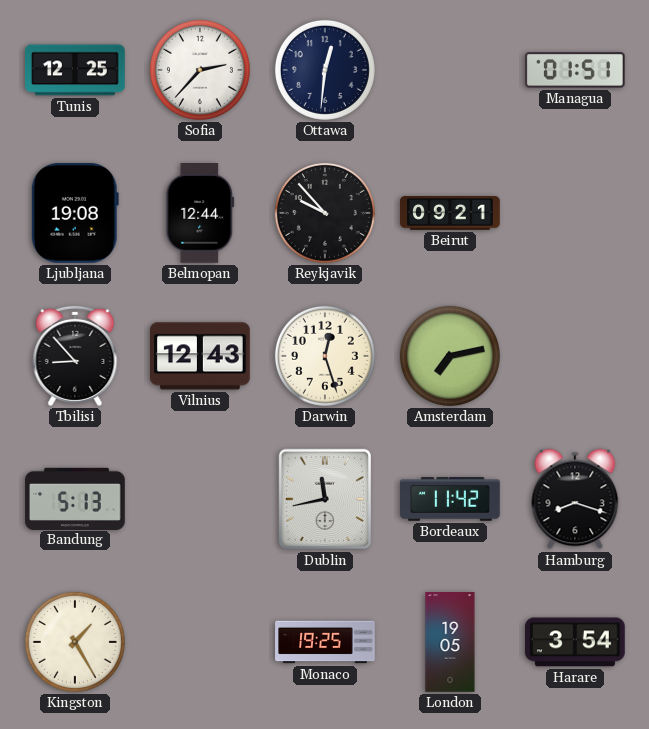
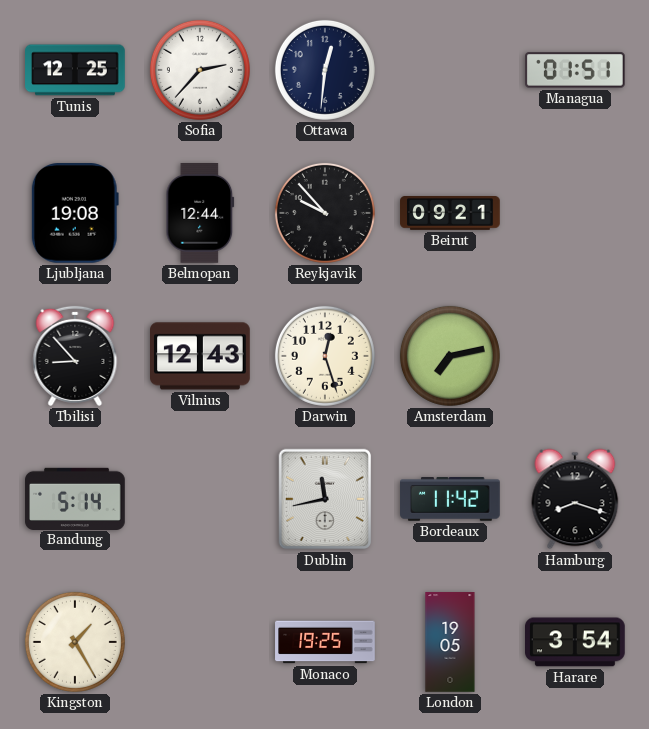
Bandung: 5:13 -> 5:14 (75, 498)
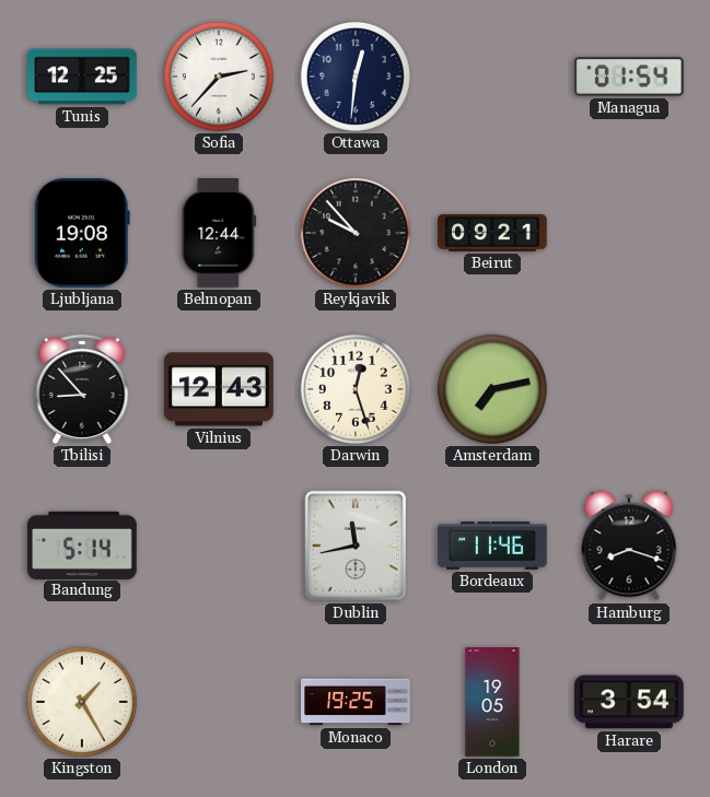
Managua: 01:51 -> 01:54 (630, 77)
Bordeaux: 11:42 -> 11:46 (492, 546)
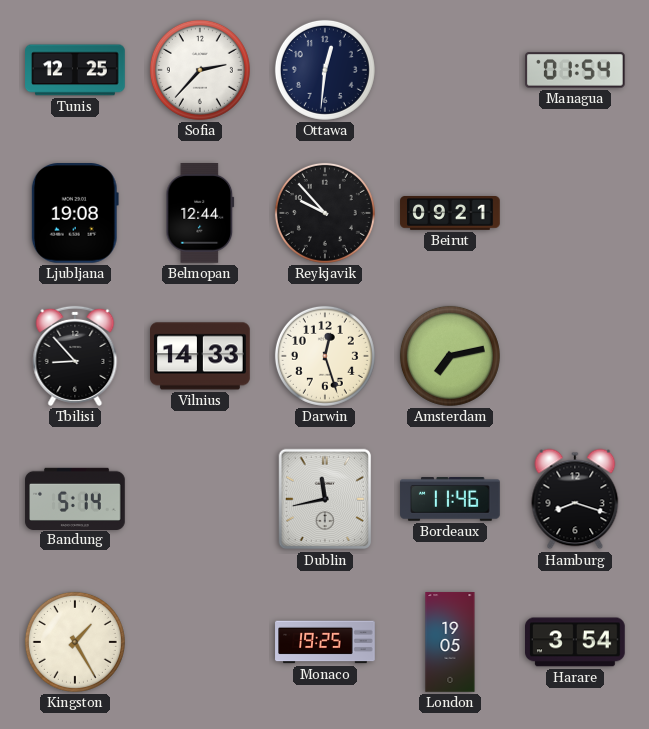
Vilnius: 12:43 -> 14:33 (201, 356)
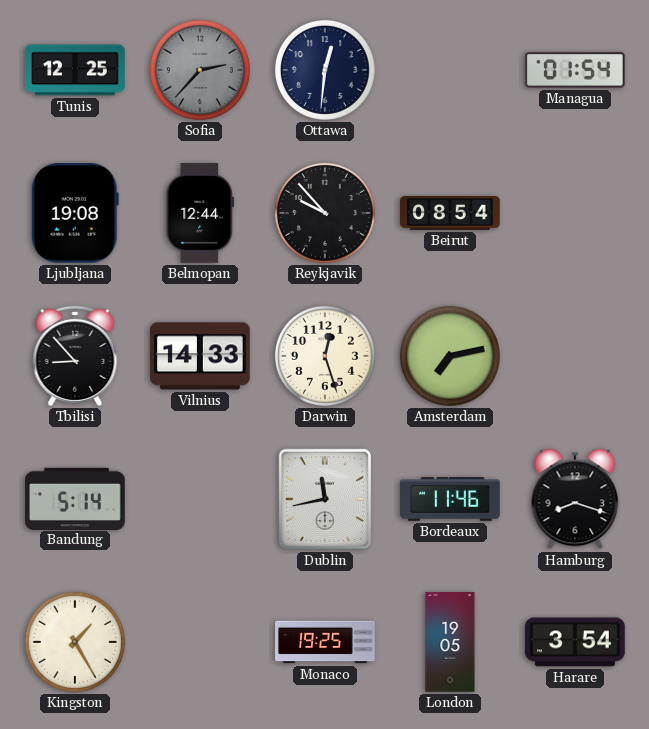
Sofia dial: white -> grey (200, 70)
Beirut: 09:21 -> 08:54 (450, 214)
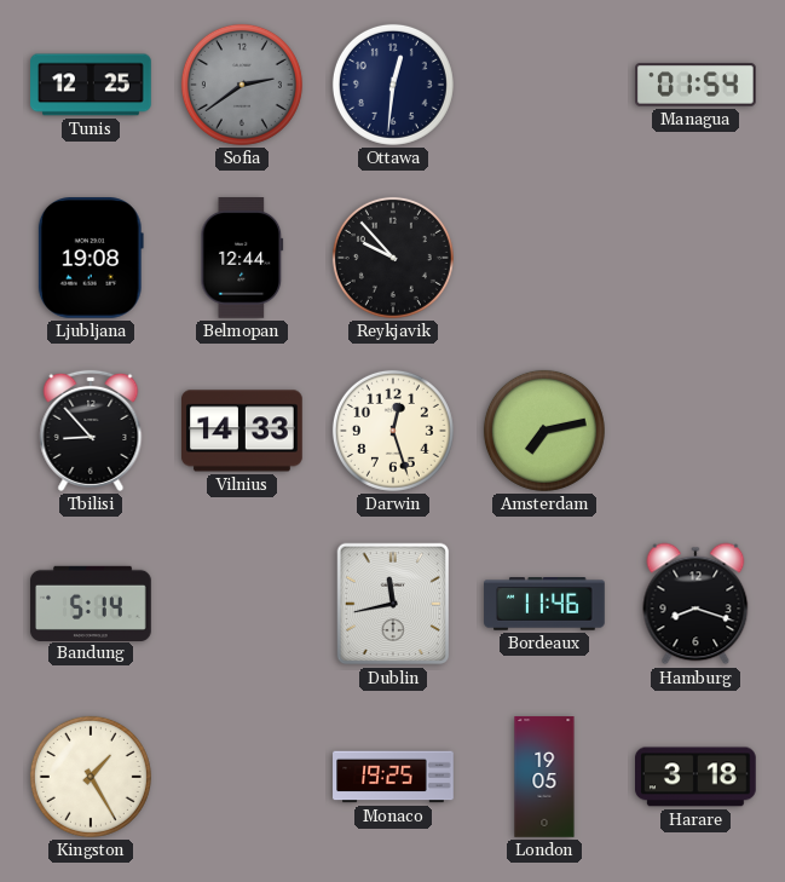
Sofia: 2:37 -> 2:39 (242, 85)
Beirut: 08:54 -> none (450, 214)
Harare: 3:54 -> 3:18 (697, 777)
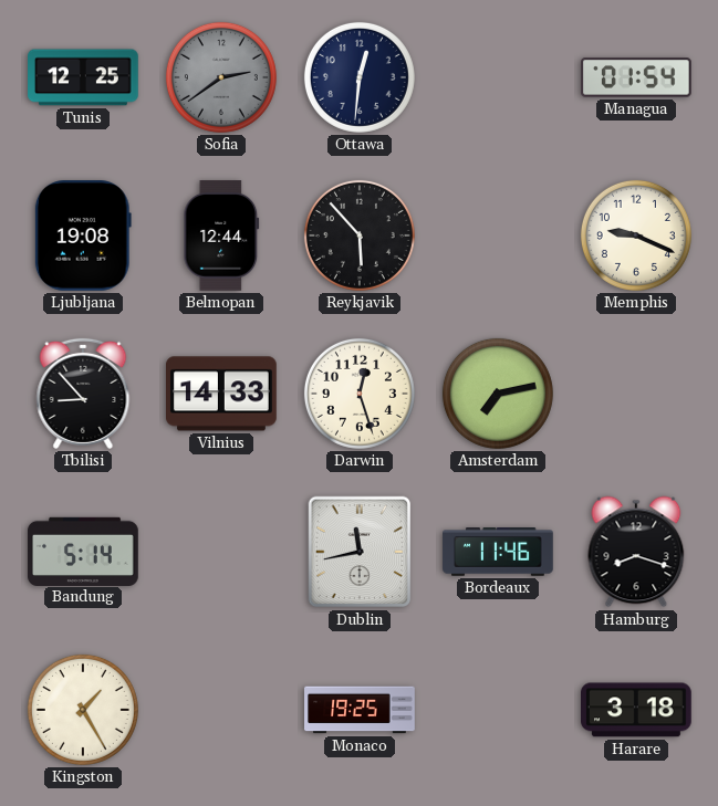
Reykjavik: 9:53 -> 5:53 (360, 235)
Memphis: none -> 9:19 (636, 235)
London: 19:05 -> none (544, 777)
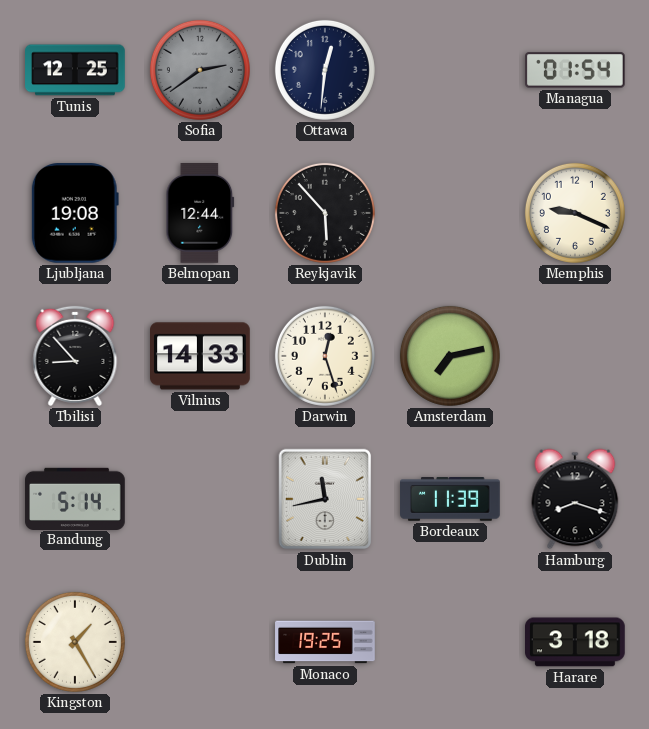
Bordeaux: 11:46 -> 11:39 (450, 499)
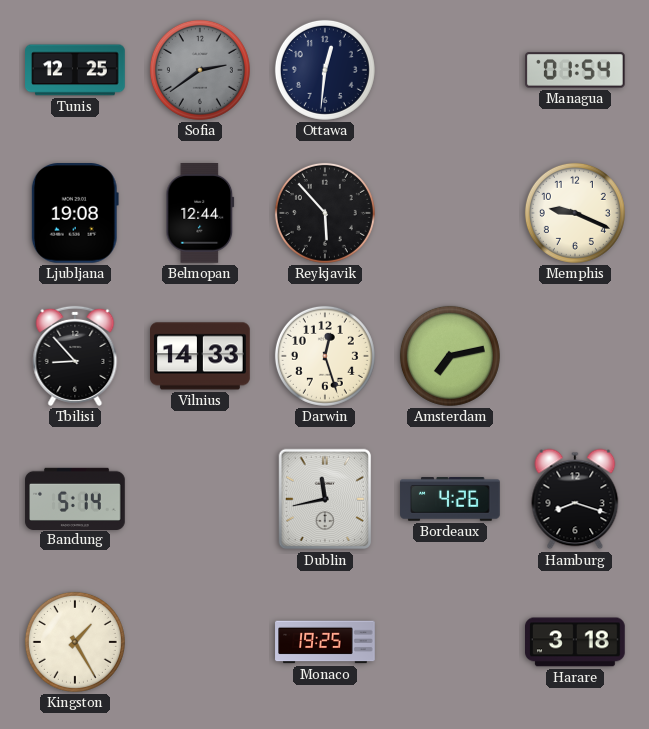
Bordeaux: 11:39 -> 4:26 (450, 499)
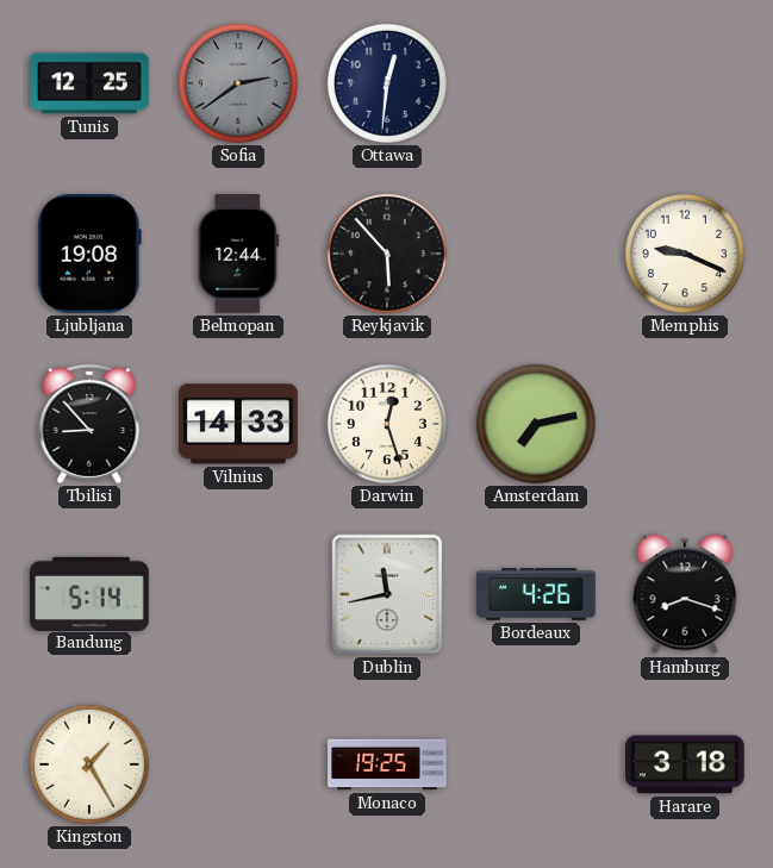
Managua: 01:54 -> none (576, 70)
